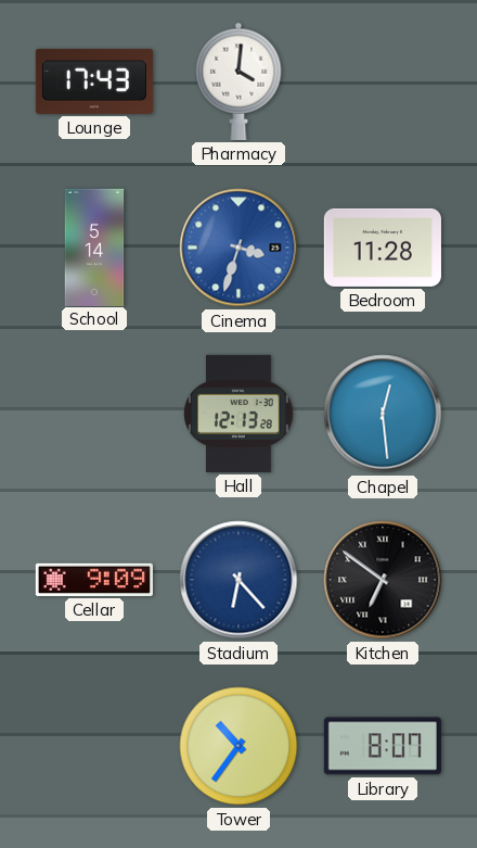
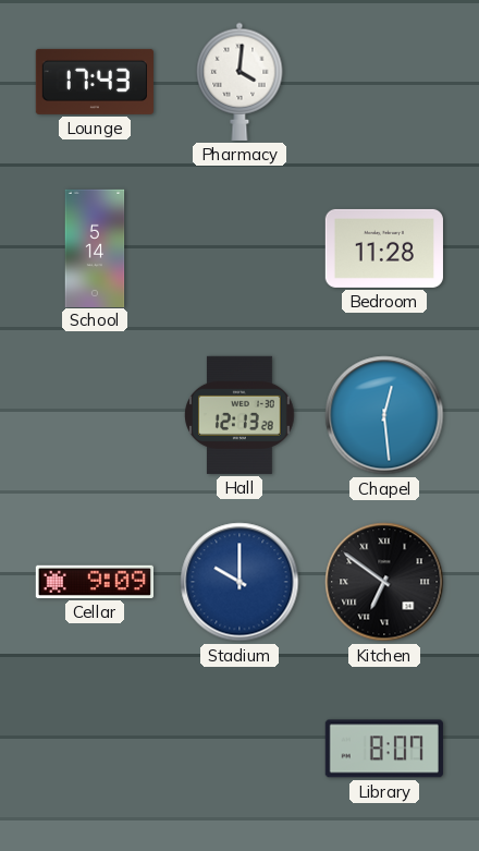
Cinema: 3:33 -> none (238, 248)
Stadium: 6:23 -> 10:00 (239, 582)
Tower: 10:36 -> none (238, 746)
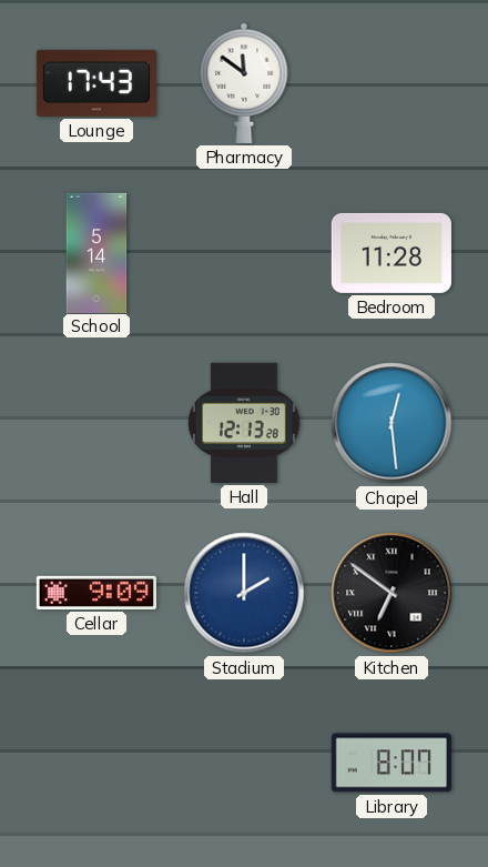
Pharmacy: 4:01 -> 11:51 (244, 83)
Stadium: 10:00 -> 2:00 (244, 593)
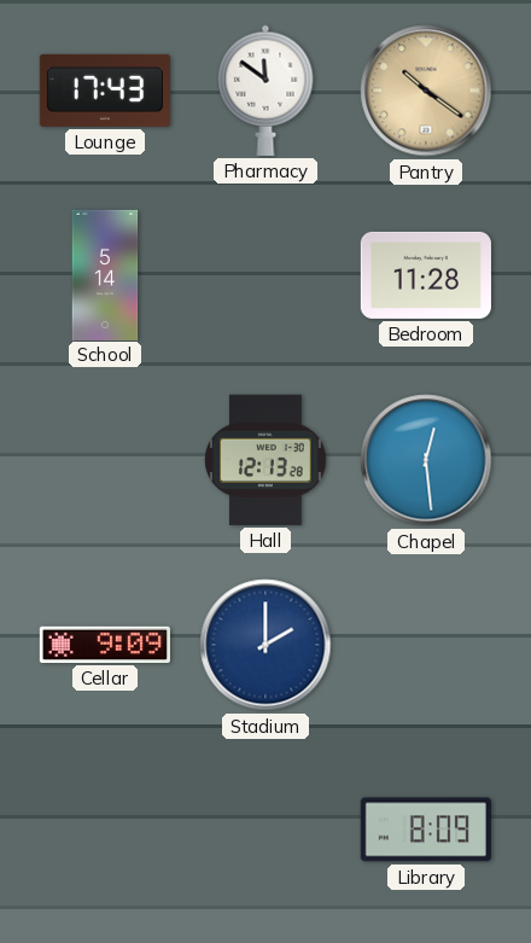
Pantry: none -> 10:21 (426, 91)
Kitchen: 6:51 -> none (392, 593)
Library: 8:07 -> 8:09 (426, 830)
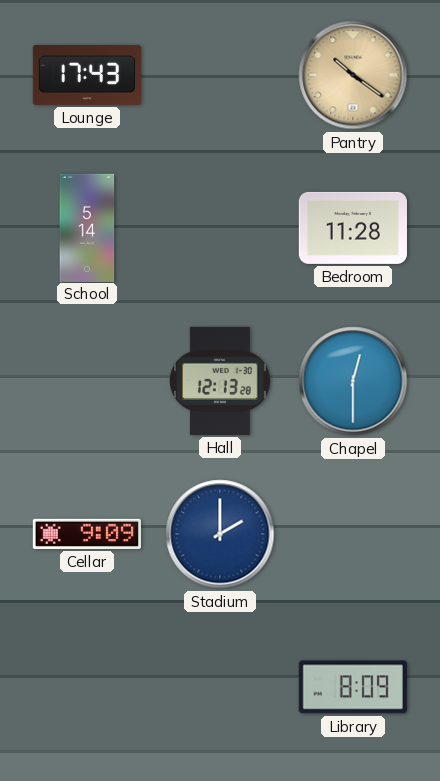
Pharmacy: 11:51 -> none (265, 91)
Chapel: 12:29 -> 12:30 (353, 381)
